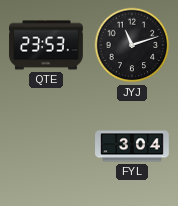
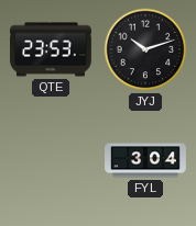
JYJ: 11:12 -> 10:12 (145, 49)
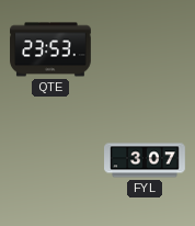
JYJ: 10:12 -> none (145, 49)
FYL: 3:04 -> 3:07 (145, 160)
